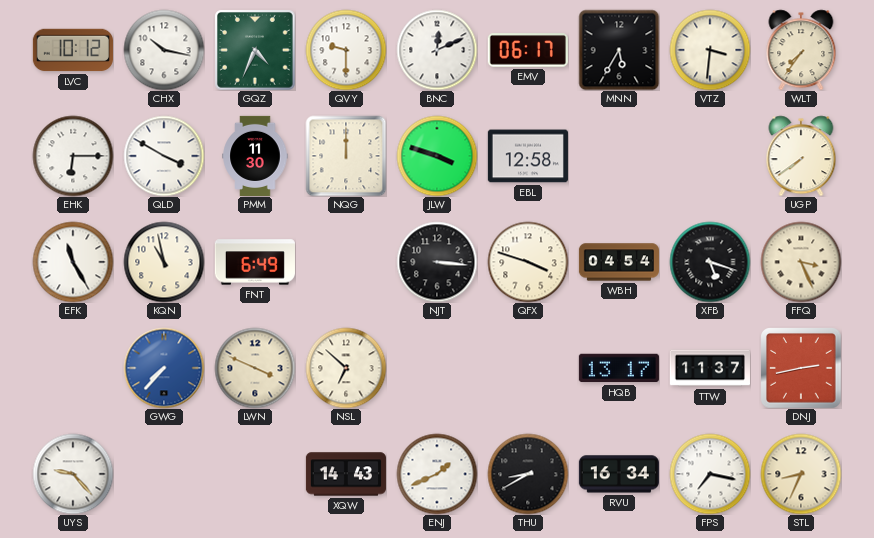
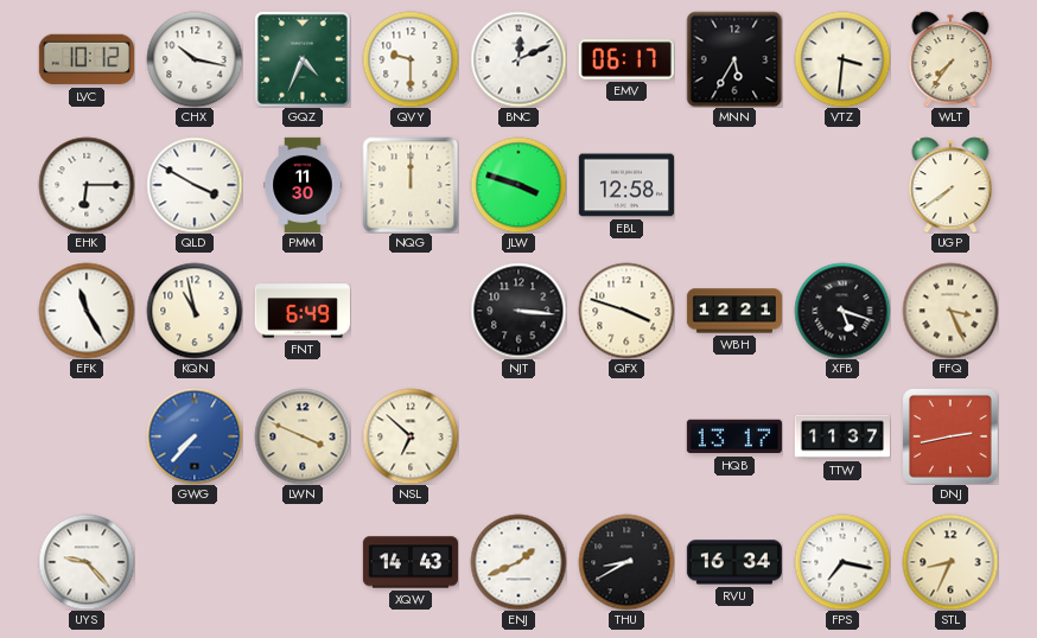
WBH: 04:54 -> 12:21 (734, 311)
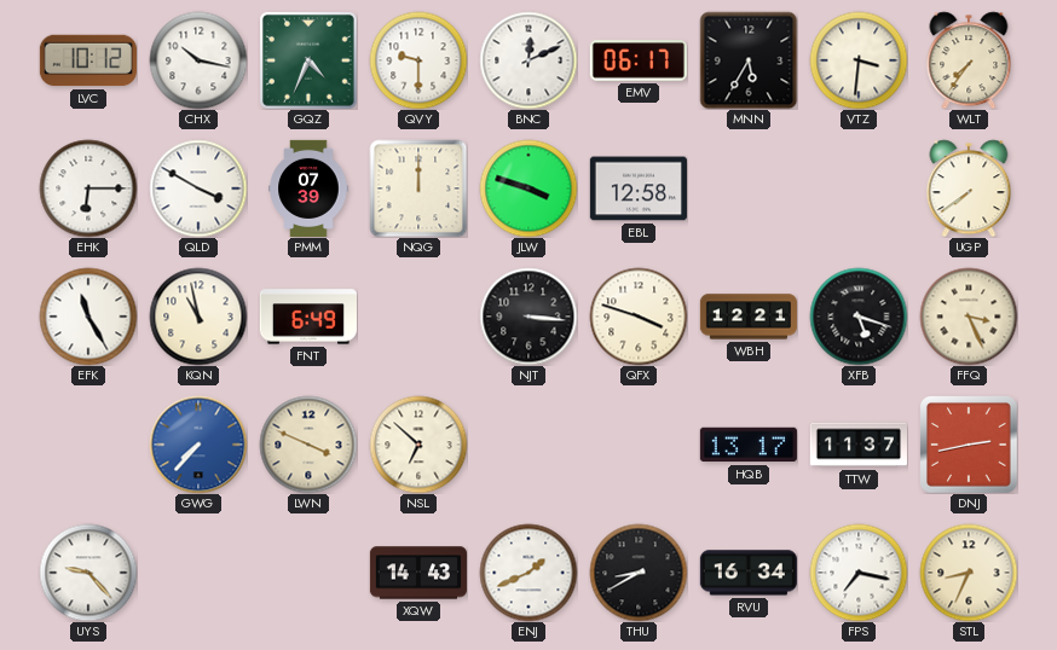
PMM: 11:30 -> 07:39 (308, 187)
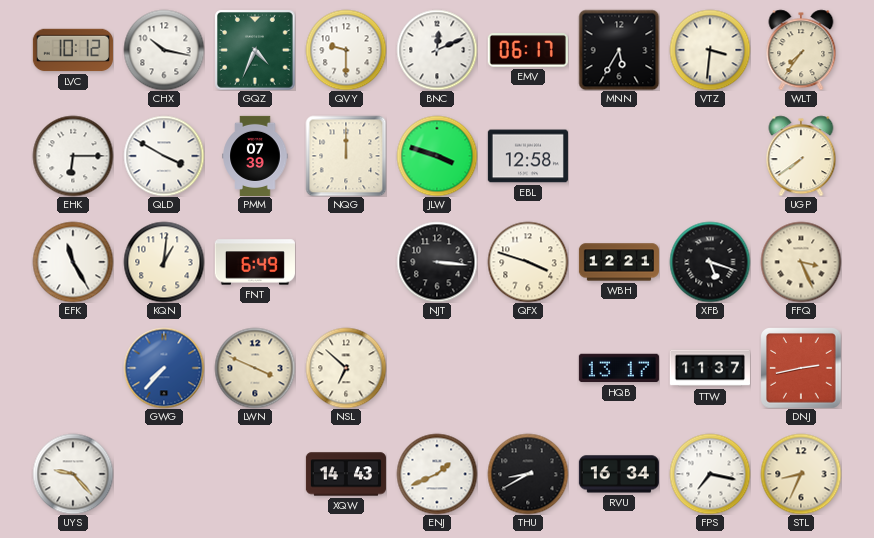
KQN: 10:58 -> 1:01 (164, 262)
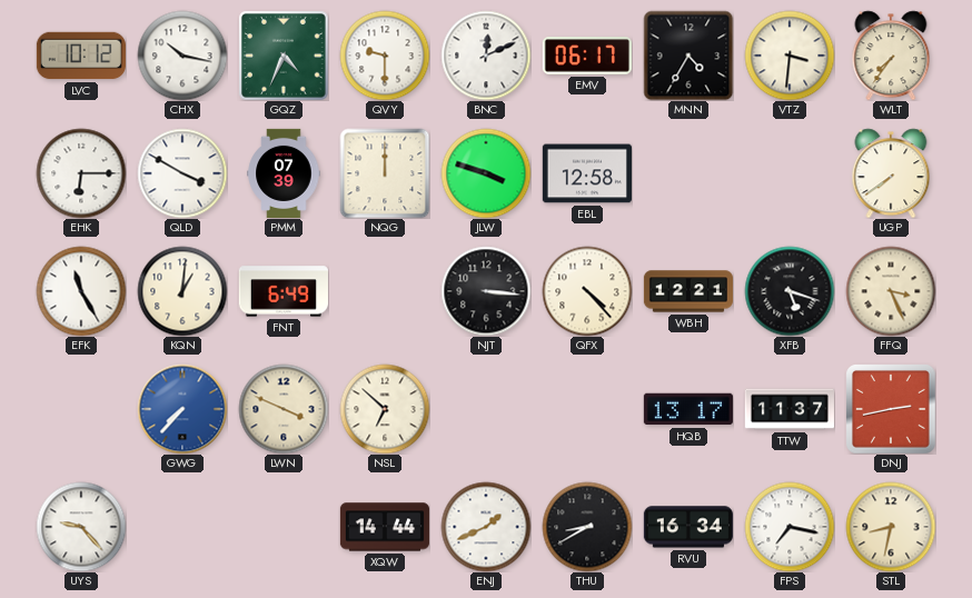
MNN: 5:35 -> 4:35 (688, 56)
QFX: 3:48 -> 4:23 (587, 291)
XQW: 14:43 -> 14:44 (385, 527)
STL: 8:34 -> 8:32 (891, 527)
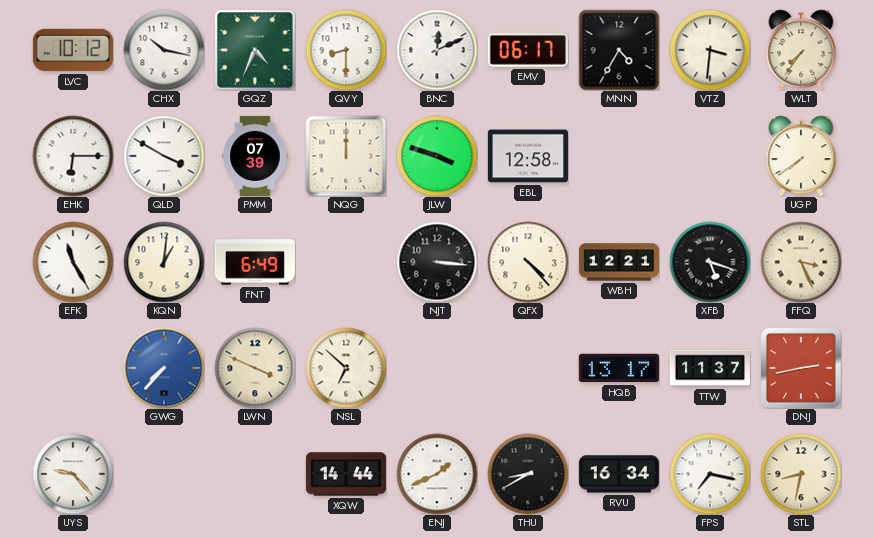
QVY: 9:30 -> 8:30 (346, 50)
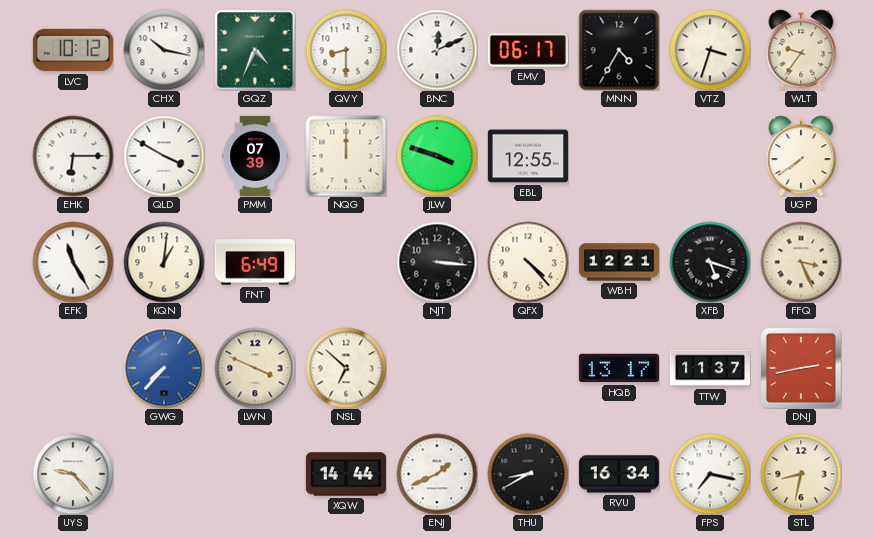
VTZ: 3:31 -> 3:33 (710, 50)
WLT: 7:36 -> 9:36 (801, 50)
EBL: 12:58 -> 12:55 (528, 156)
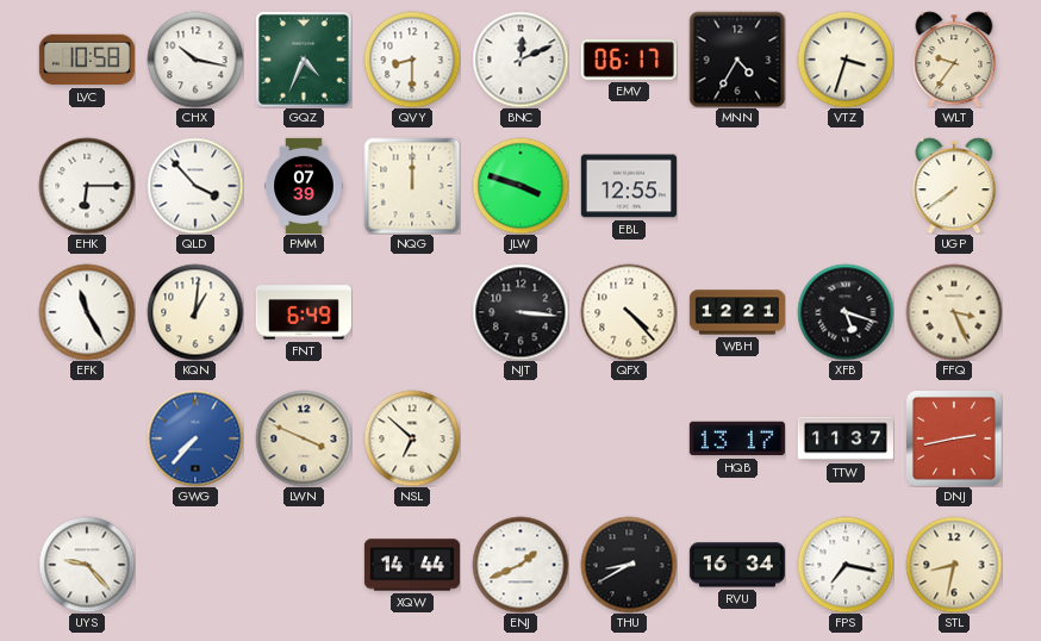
LVC: 10:12 -> 10:58 (87, 60)
QLD: 3:50 -> 3:53 (195, 186)
